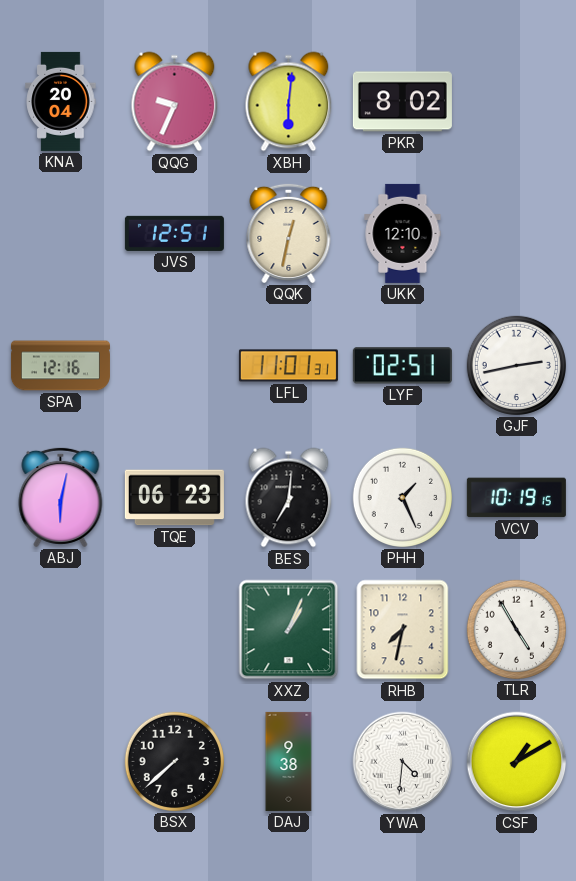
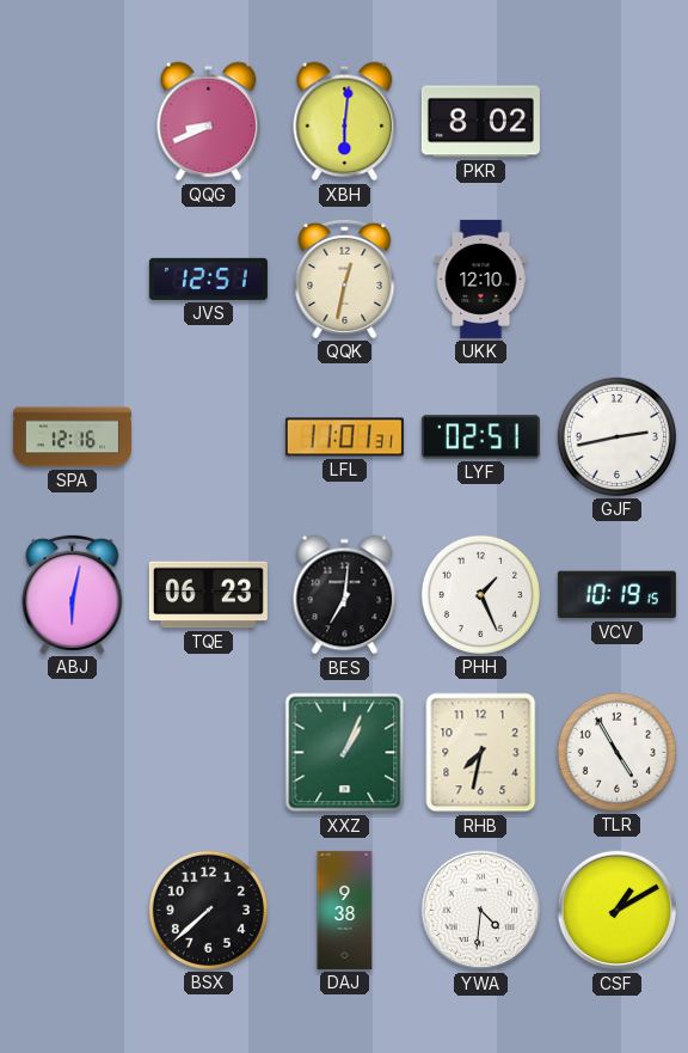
KNA: 20:04 -> none (61, 101)
QQG: 9:34 -> 8:41 (209, 122)
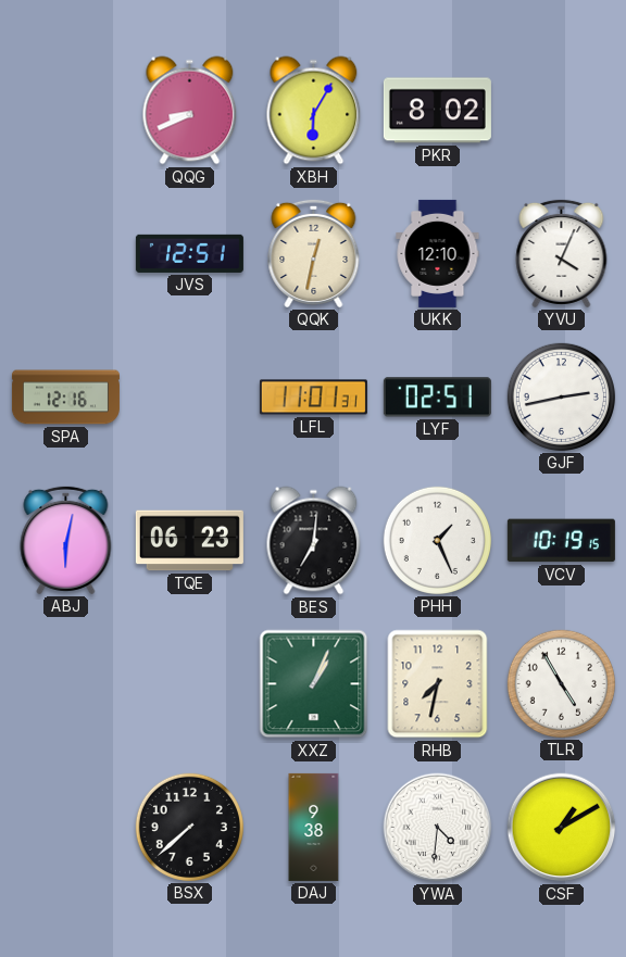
XBH: 6:01 -> 6:05 (314, 111)
YVU: none -> 4:04 (562, 253)
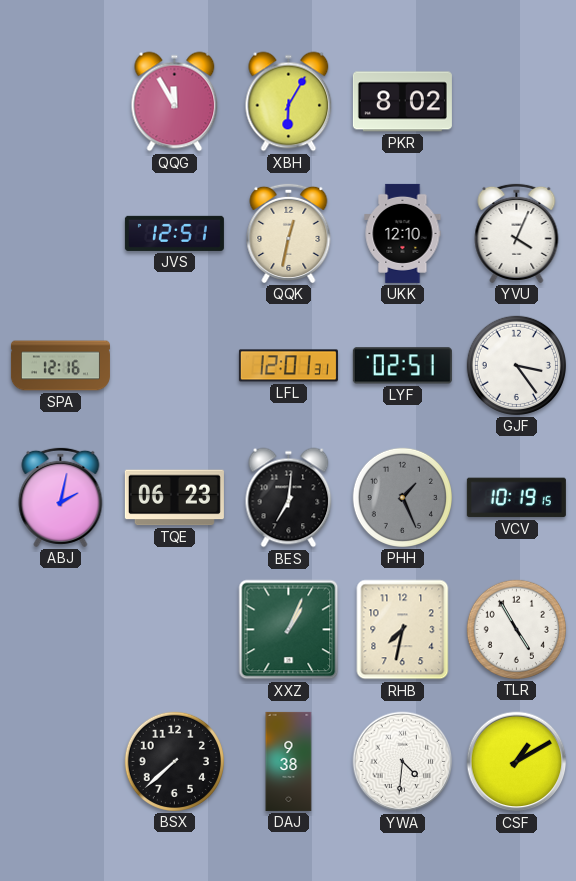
QQG: 8:41 -> 11:55 (175, 102)
LFL: 11:01 -> 12:01 (288, 366)
GJF: 2:43 -> 3:24 (516, 365)
ABJ: 6:02 -> 2:02 (61, 497)
PHH dial: white -> grey (402, 497)
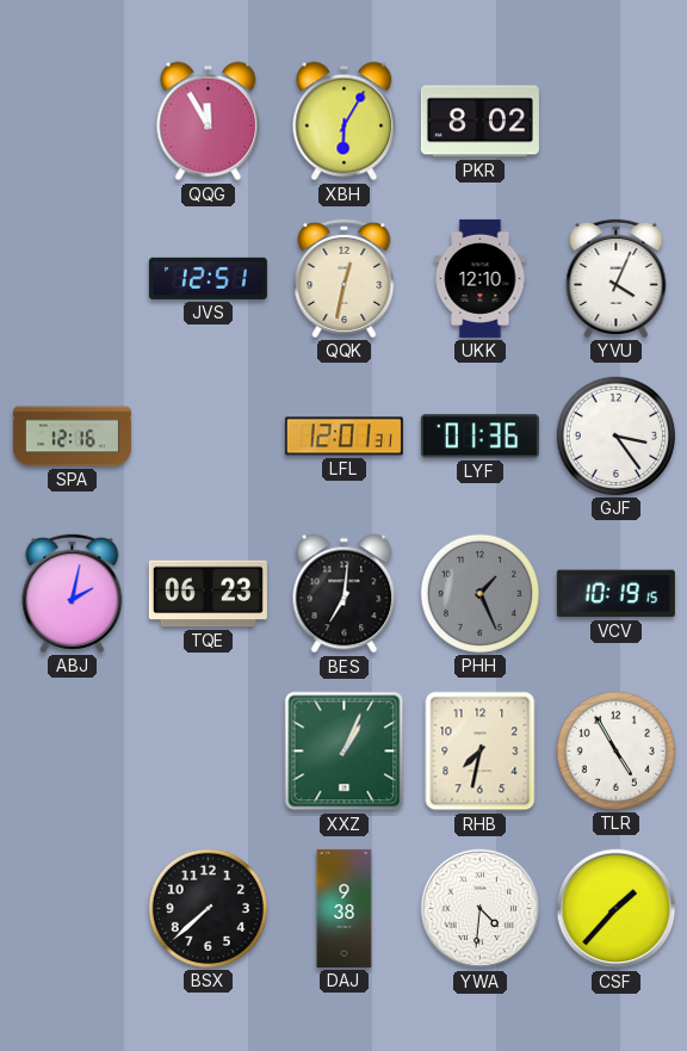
LYF: 02:51 -> 01:36 (479, 437)
CSF: 1:10 -> 1:37 (617, 909)
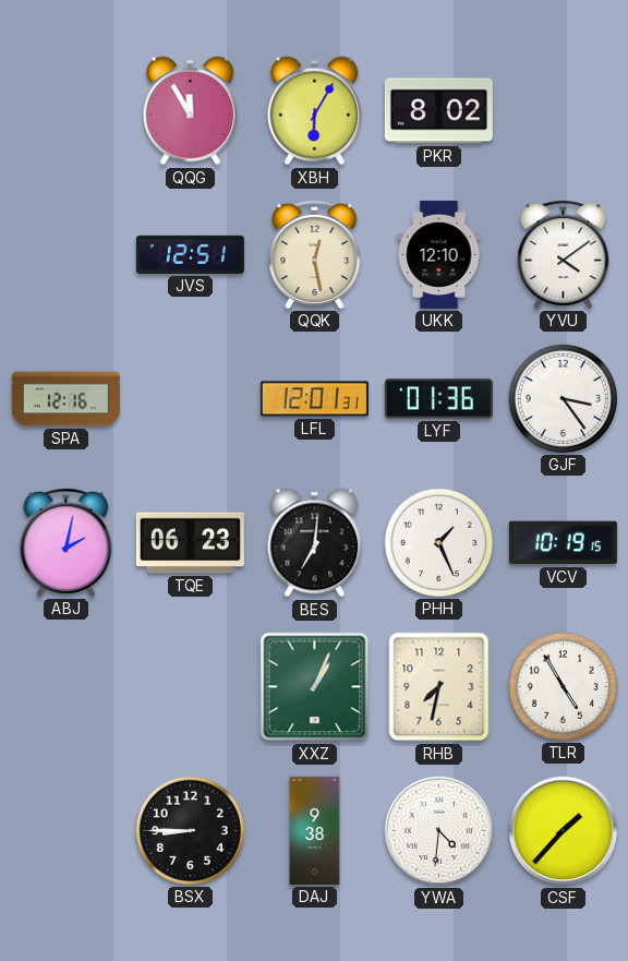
QQK: 12:32 -> 12:28 (315, 254)
YVU: 4:04 -> 4:09 (564, 254)
PHH dial: grey -> white (438, 542)
BSX: 7:38 -> 8:45 (190, 830)
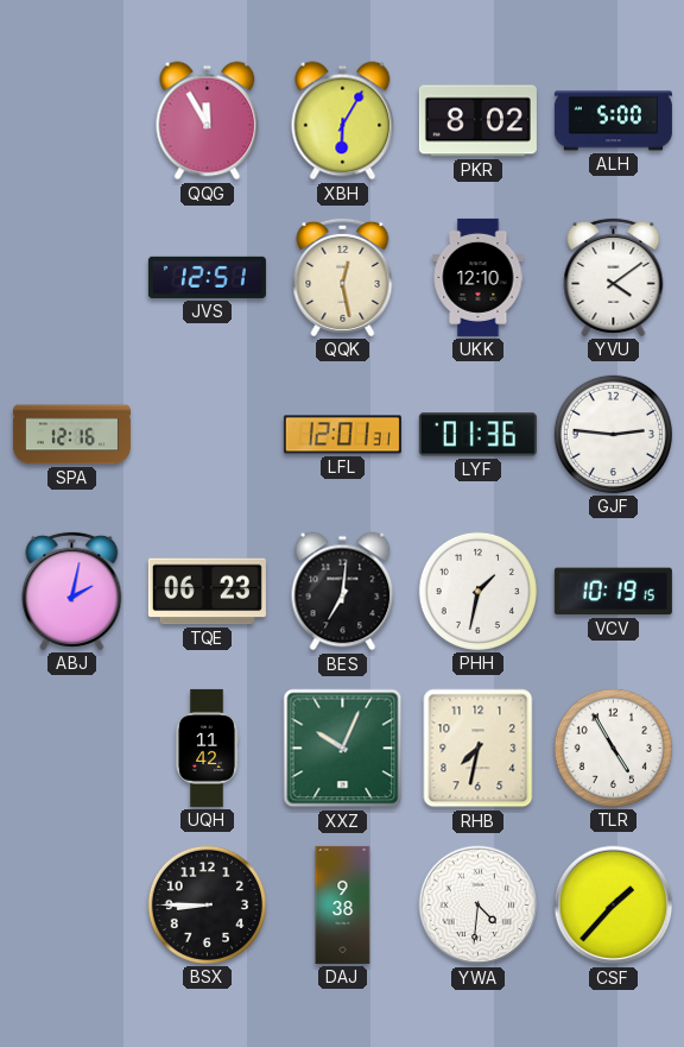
ALH: none -> 5:00 (613, 121)
GJF: 3:24 -> 2:46 (613, 434)
PHH: 1:26 -> 1:32 (477, 591)
UQH: none -> 11:42 (205, 748)
XXZ: 1:04 -> 10:04 (343, 749)
